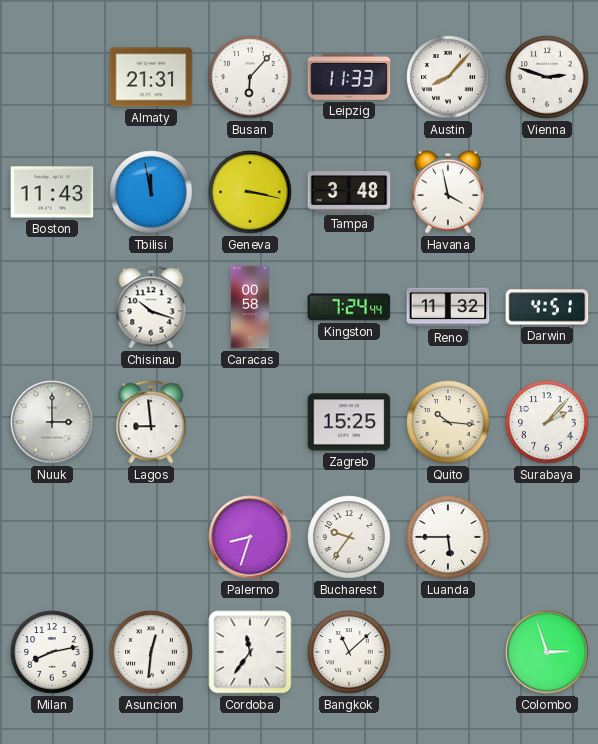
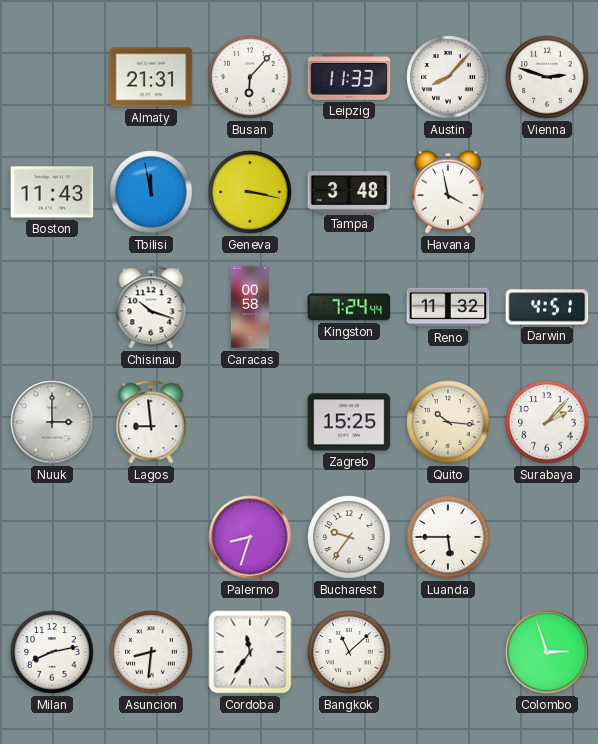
Asuncion: 12:31 -> 8:31 (151, 652)
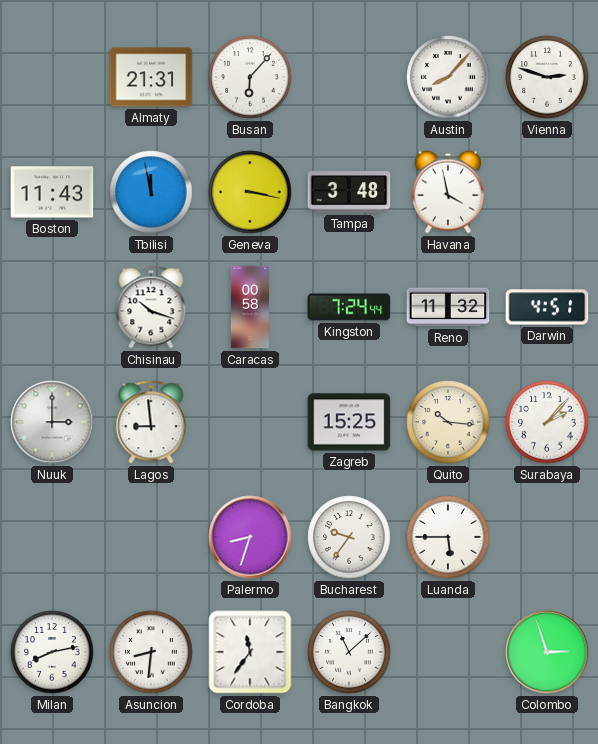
Leipzig: 11:33 -> none (349, 78)
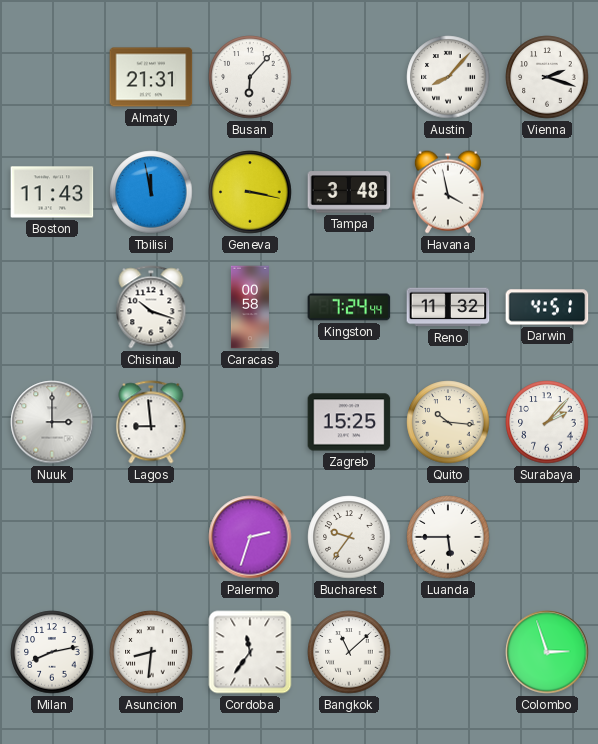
Vienna: 2:48 -> 2:18 (547, 77)
Palermo: 8:33 -> 2:33 (250, 537)
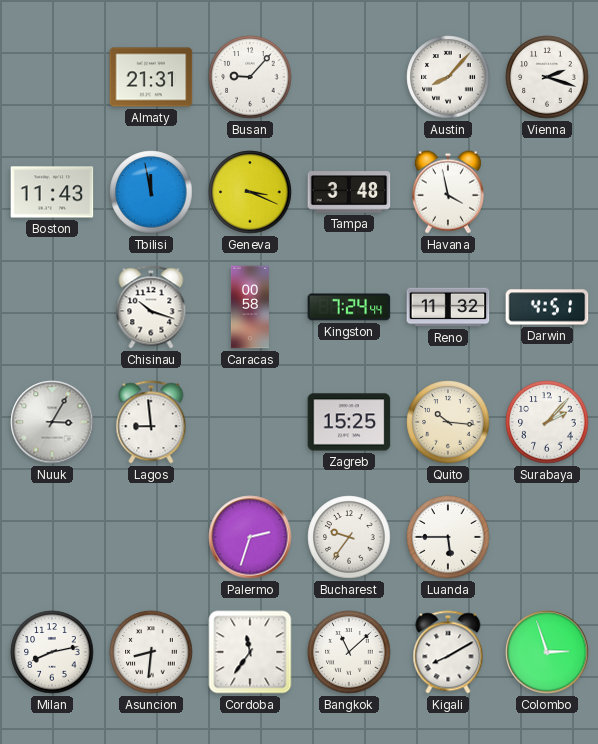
Busan: 6:07 -> 9:07 (250, 77)
Geneva: 3:17 -> 3:19 (250, 192)
Nuuk: 3:00 -> 3:05 (52, 422)
Kigali: none -> 8:10 (448, 652)
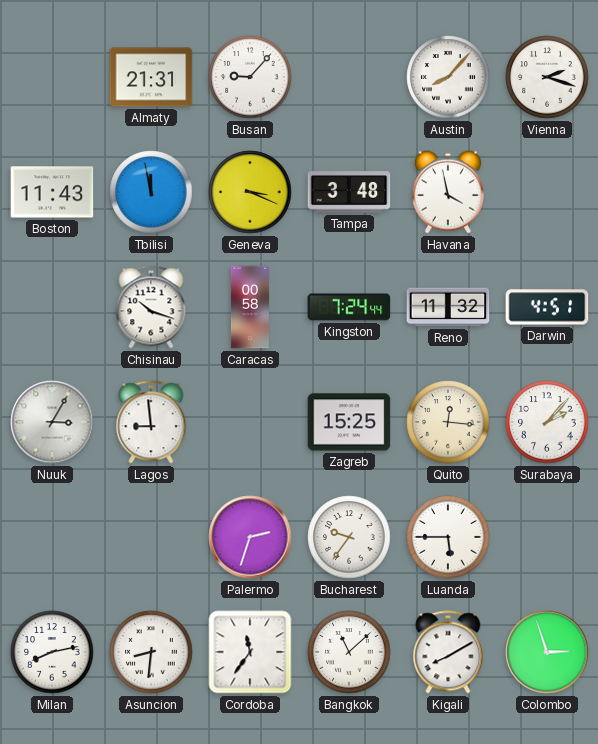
Quito: 10:16 -> 12:16 (448, 422)
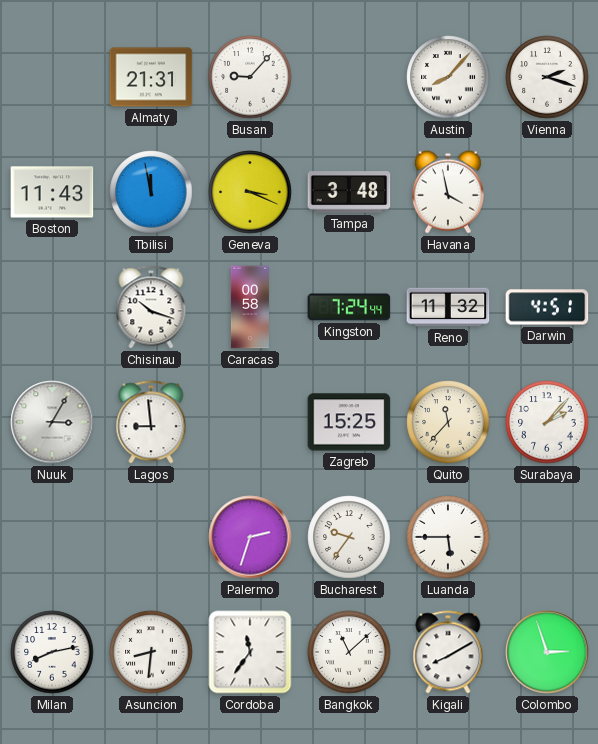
Quito: 12:16 -> 11:37 (448, 422)
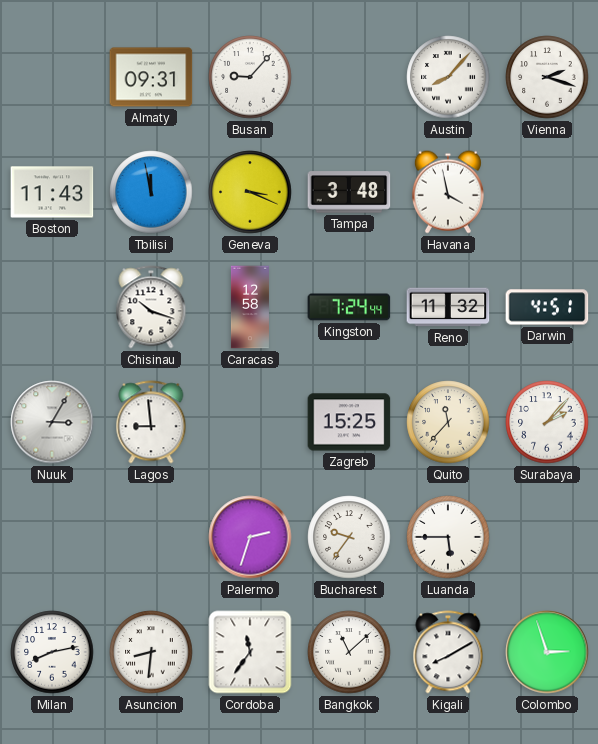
Almaty: 21:31 -> 09:31 (151, 77)
Caracas: 00:58 -> 12:58 (250, 307)
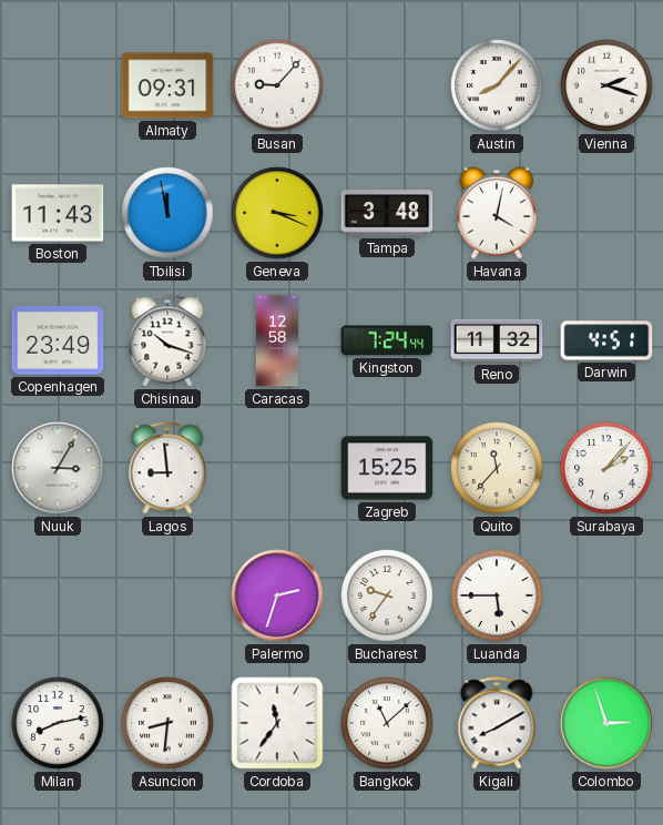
Havana: 3:58 -> 4:02 (497, 213)
Copenhagen: none -> 23:49 (58, 340)
